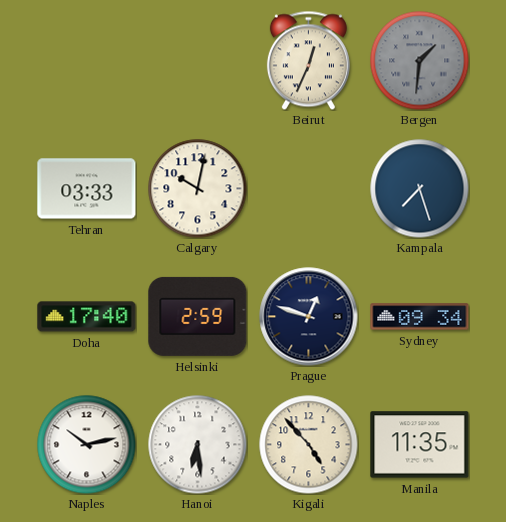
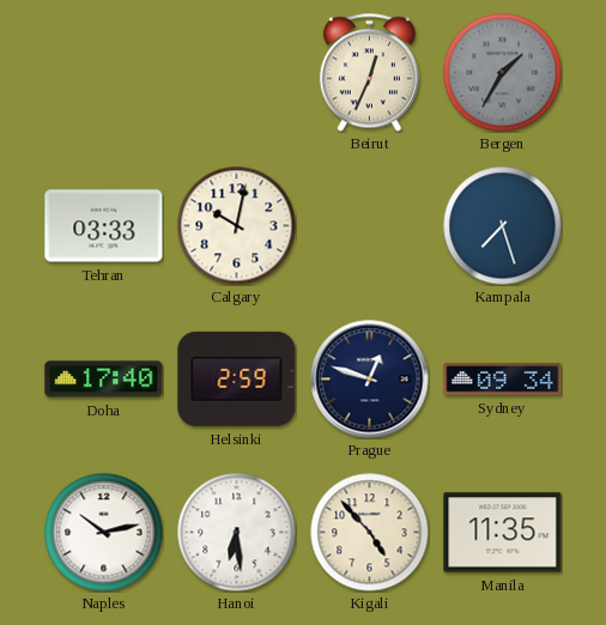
Bergen: 1:31 -> 1:35 (503, 73)
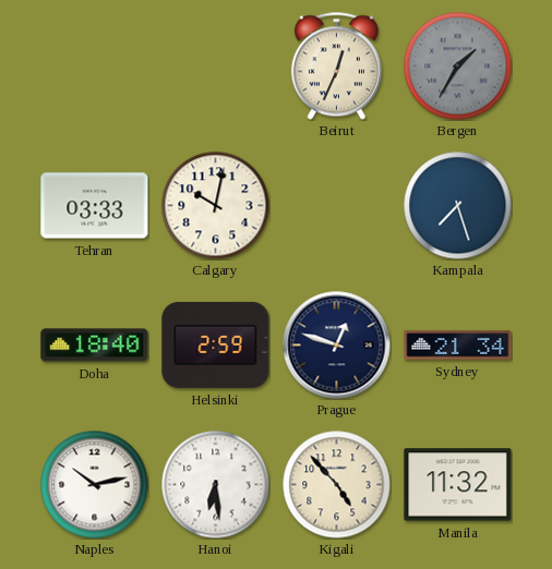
Doha: 17:40 -> 18:40 (95, 346)
Sydney: 09:34 -> 21:34 (458, 346)
Manila: 11:35 -> 11:32 (458, 485)
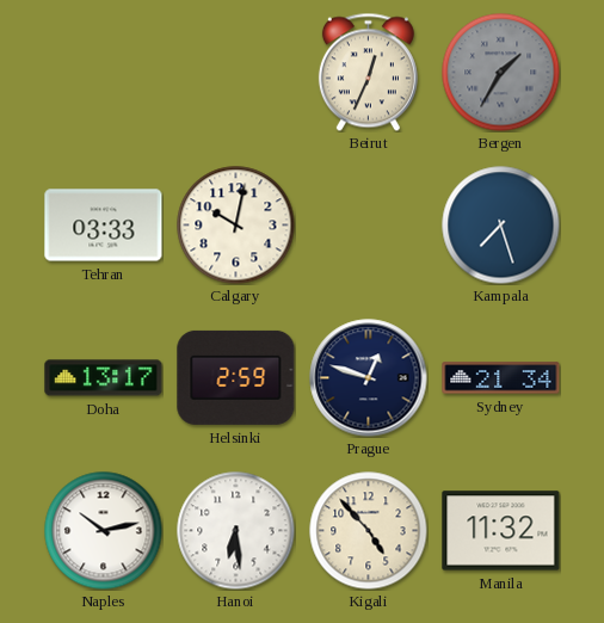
Doha: 18:40 -> 13:17 (104, 378)
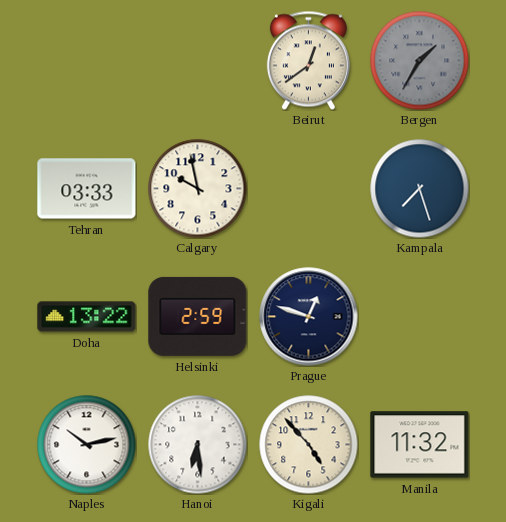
Beirut: 12:34 -> 12:39 (308, 60)
Calgary: 10:02 -> 9:58 (198, 189)
Doha: 13:17 -> 13:22 (87, 317)
Sydney: 21:34 -> none (501, 378)
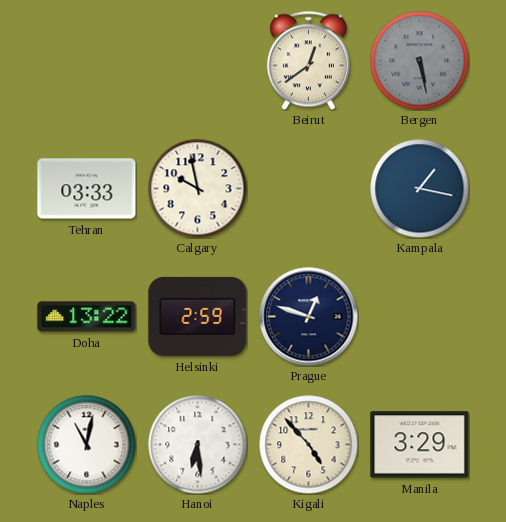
Bergen: 1:35 -> 5:28 (420, 61)
Kampala: 7:27 -> 1:17 (420, 189)
Naples: 10:13 -> 11:02 (87, 445)
Manila: 11:32 -> 3:29 (420, 445)
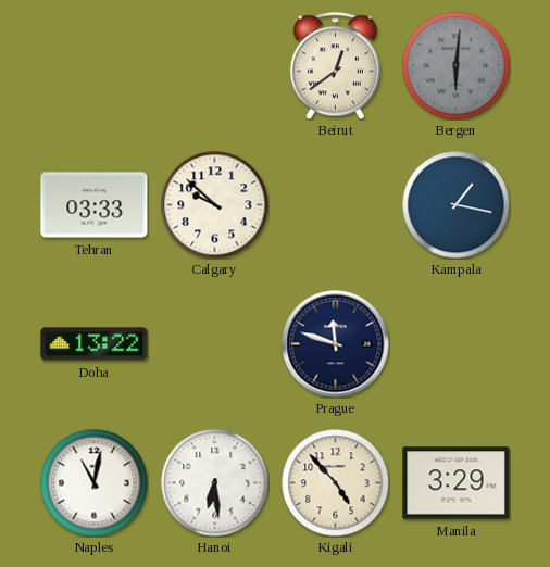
Bergen: 5:28 -> 6:01 (457, 66)
Calgary: 9:58 -> 9:52 (215, 205)
Helsinki: 2:59 -> none (198, 316)
Prague: 12:48 -> 11:48 (336, 344)
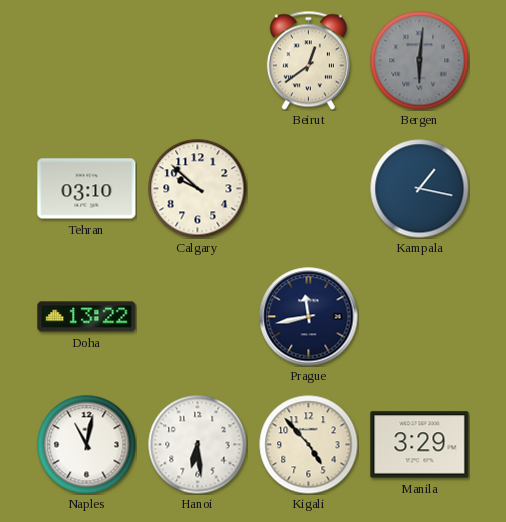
Tehran: 03:33 -> 03:10 (87, 189)
Prague: 11:48 -> 11:43 (309, 317)
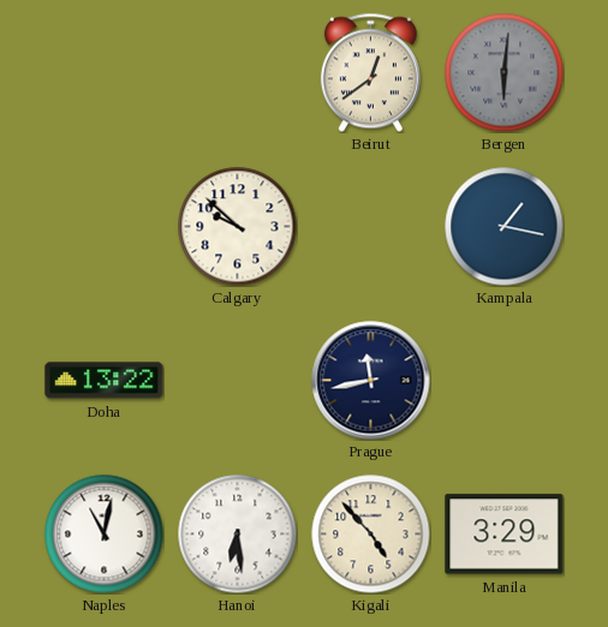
Tehran: 03:10 -> none (87, 189)
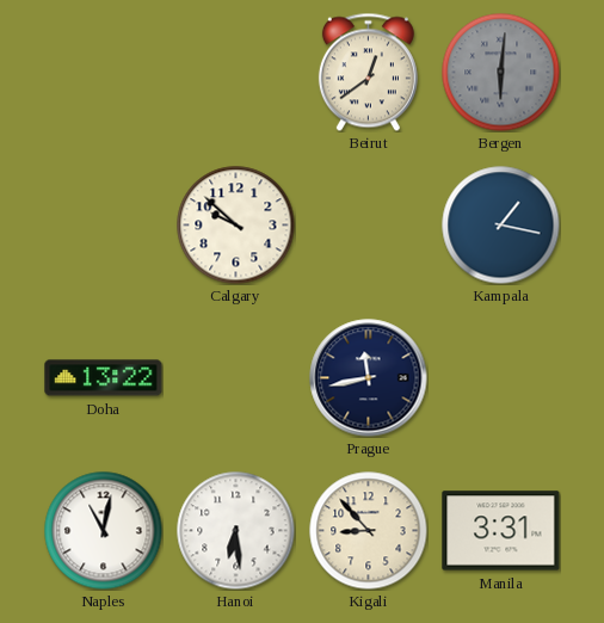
Kigali: 4:53 -> 8:53 (369, 531)
Manila: 3:29 -> 3:31 (501, 531)
